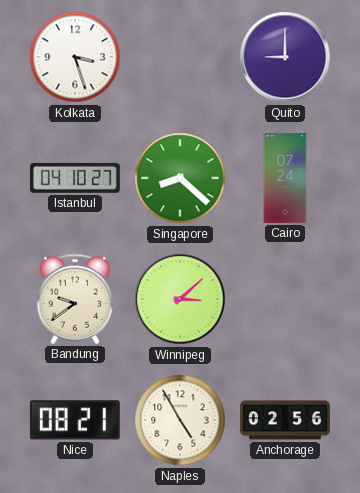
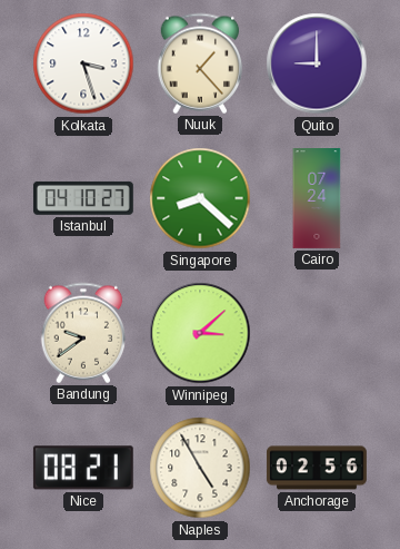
Nuuk: none -> 1:23 (200, 63)
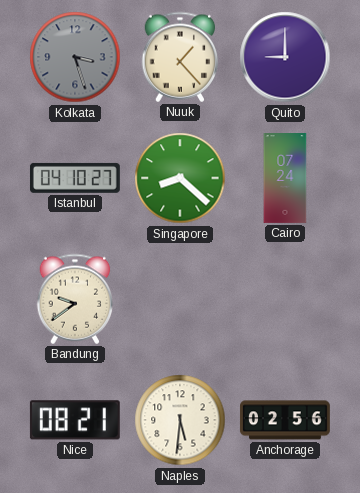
Kolkata dial: white -> grey (75, 57)
Winnipeg: 3:08 -> none (200, 333)
Naples: 4:55 -> 5:31 (180, 420)
